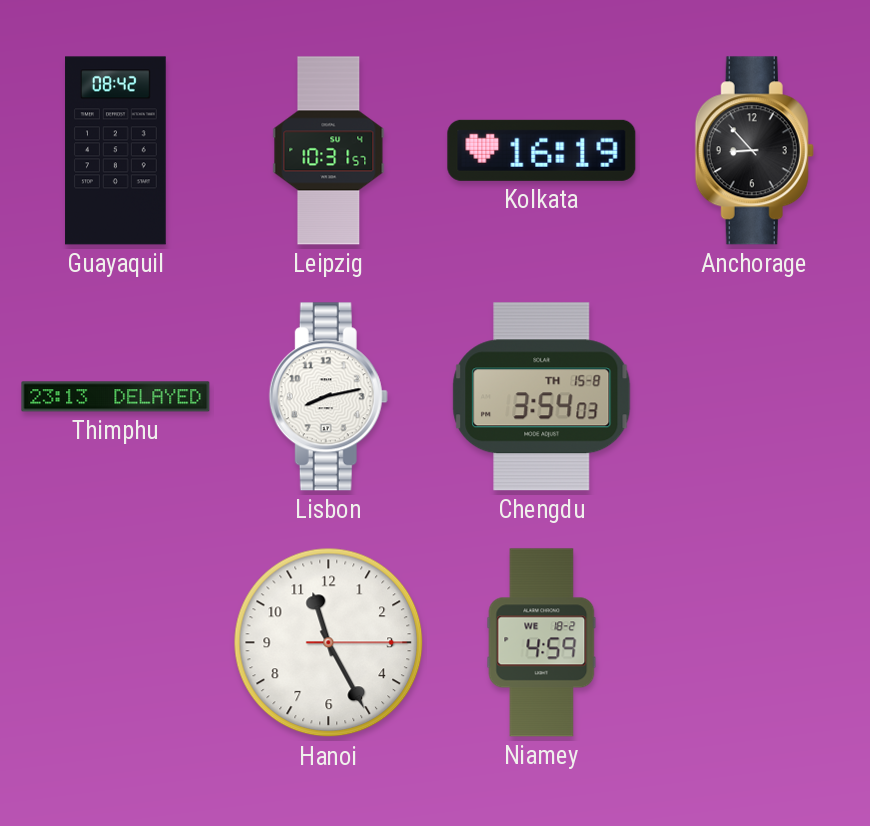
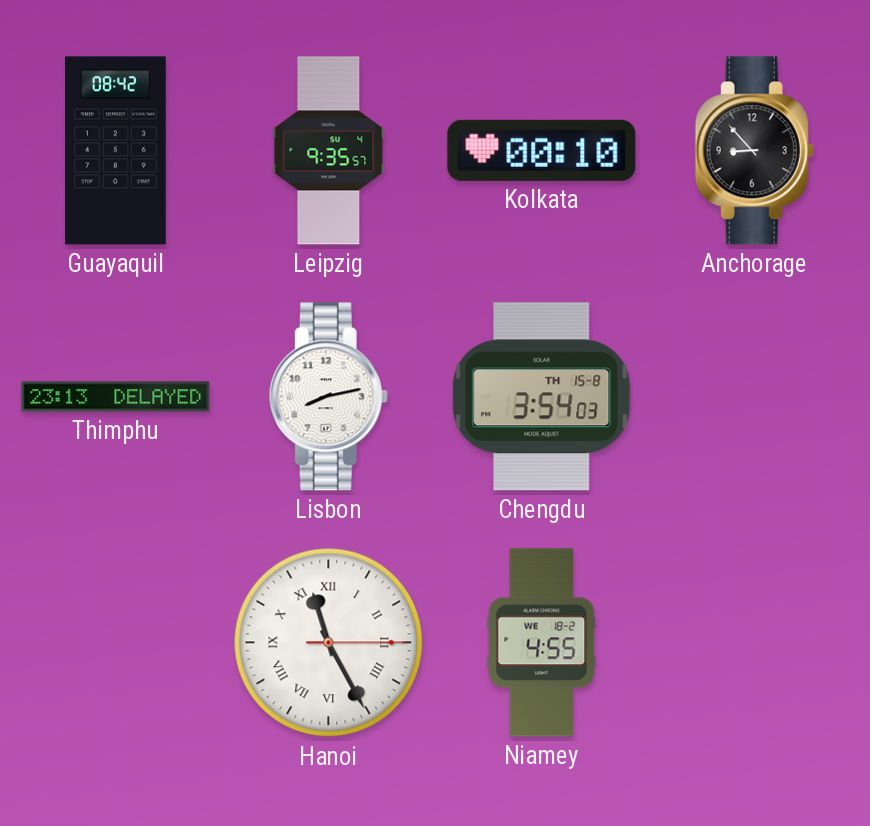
Leipzig: 10:31 -> 9:35 (329, 151)
Kolkata: 16:19 -> 00:10 (542, 150)
Hanoi numerals: Arabic -> Roman (329, 643)
Niamey: 4:59 -> 4:55 (542, 643)
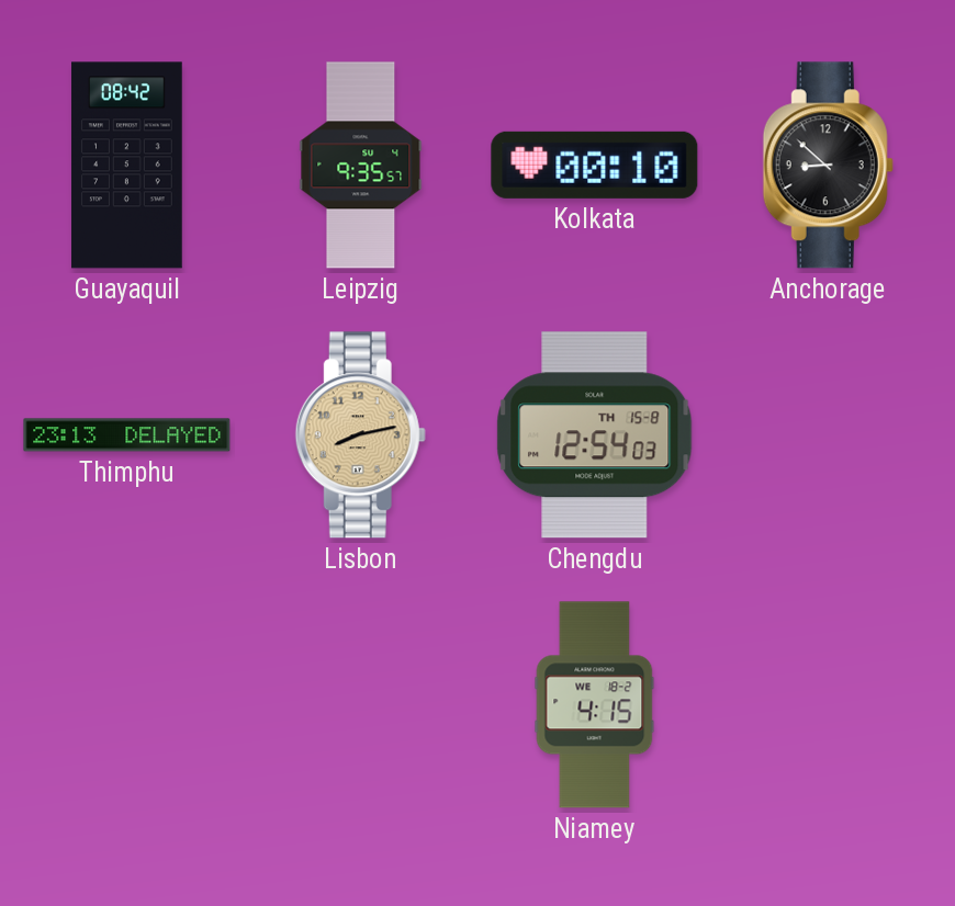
Anchorage: 8:53 -> 8:52 (828, 166)
Lisbon dial: white -> champagne (360, 435)
Chengdu: 3:54 -> 12:54 (595, 435)
Hanoi: 11:25 -> none (329, 643)
Niamey: 4:55 -> 4:15 (595, 705)
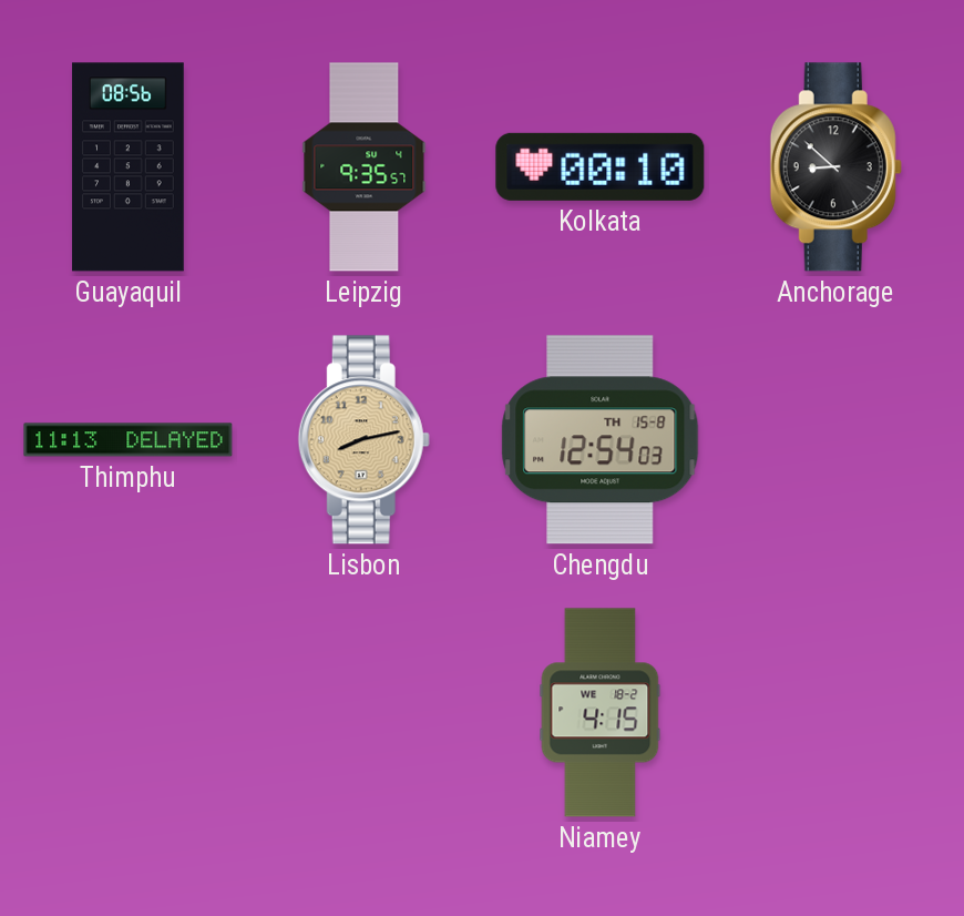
Guayaquil: 08:42 -> 08:56 (129, 167)
Thimphu: 23:13 -> 11:13 (129, 440)
